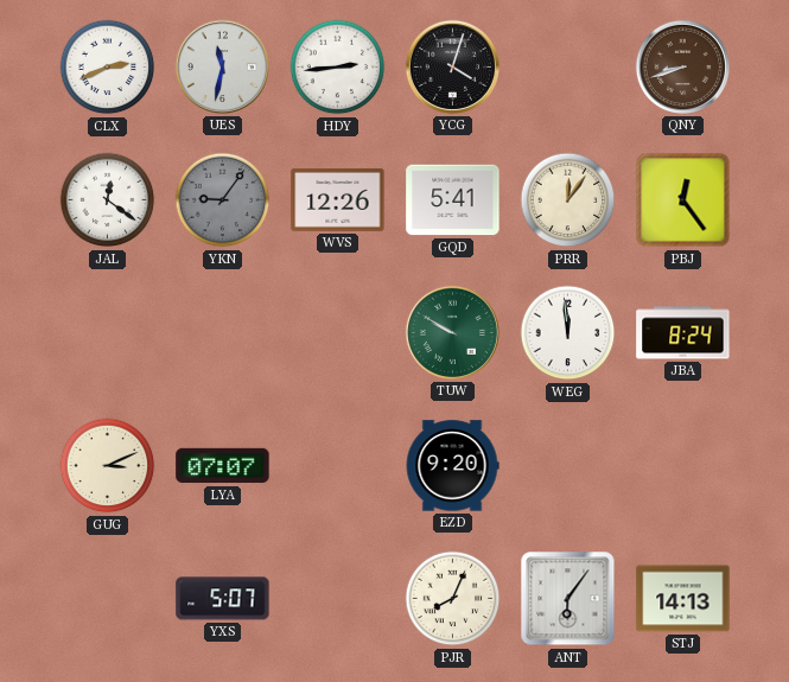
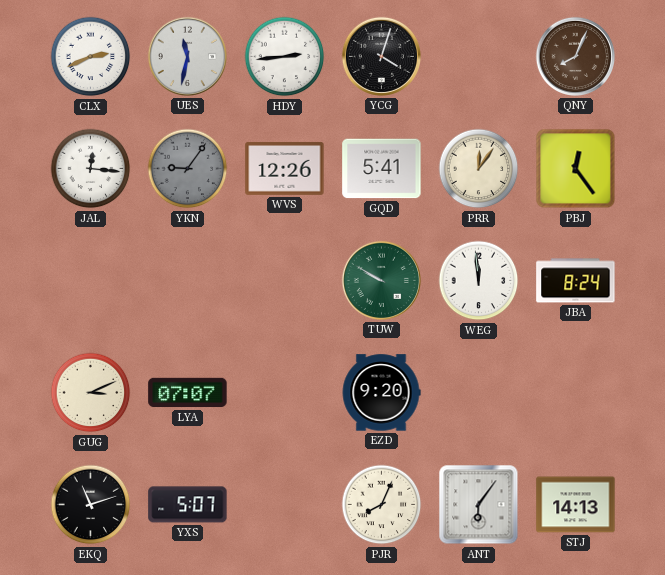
QNY: 8:42 -> 8:04 (575, 56)
JAL: 12:21 -> 12:16 (91, 169)
EKQ: none -> 11:12 (91, 505)
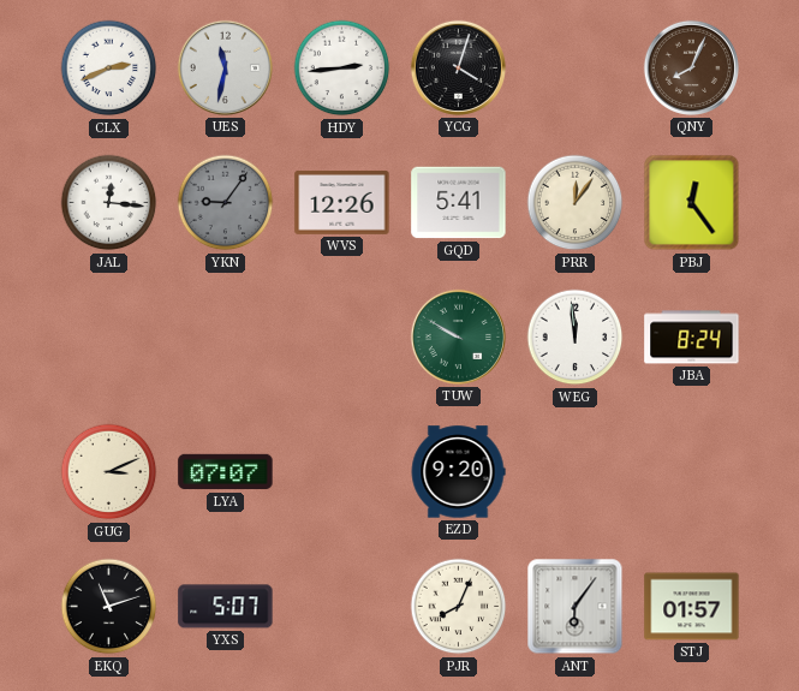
STJ: 14:13 -> 01:57 (692, 607)
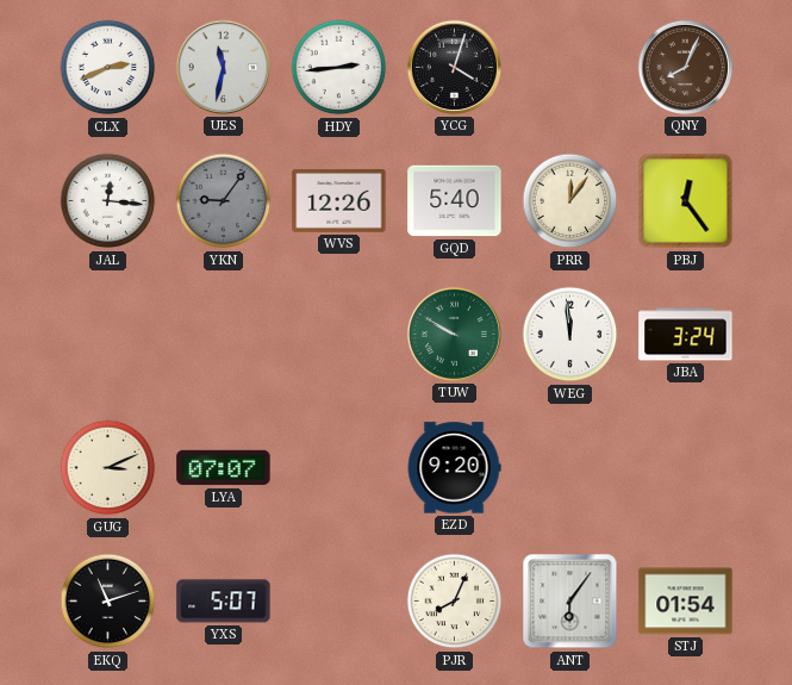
GQD: 5:41 -> 5:40 (455, 201)
JBA: 8:24 -> 3:24 (686, 335)
STJ: 01:57 -> 01:54 (686, 602)
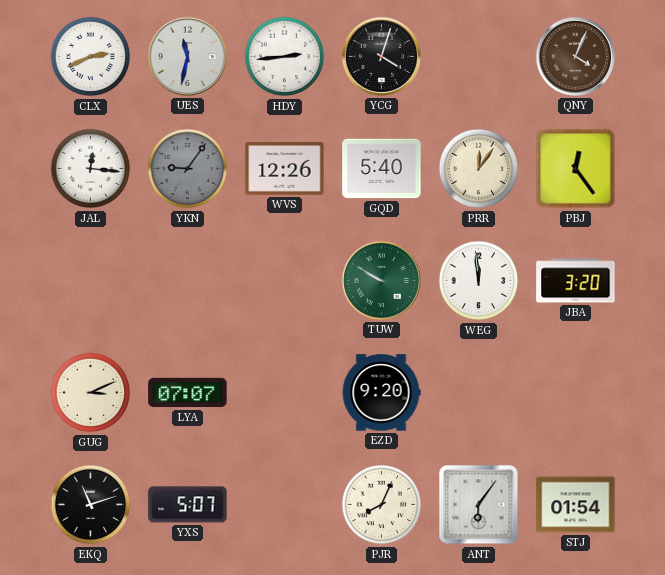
QNY: 8:04 -> 4:04 (575, 56)
JBA: 3:24 -> 3:20 (576, 281)
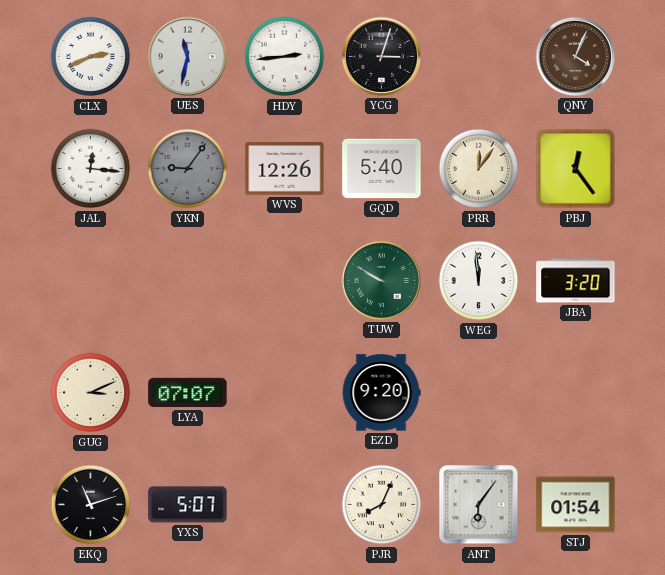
YCG: 4:03 -> 3:03 (381, 56)
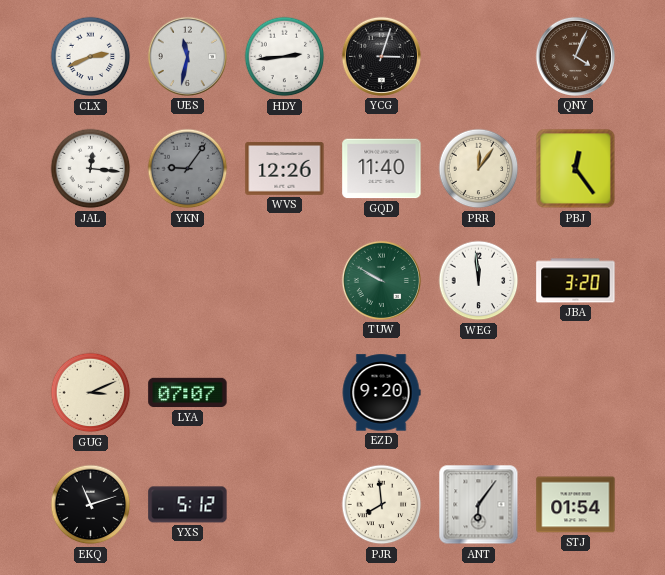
GQD: 5:40 -> 11:40 (382, 169)
YXS: 5:07 -> 5:12 (188, 505)
PJR: 8:04 -> 7:59 (382, 505)
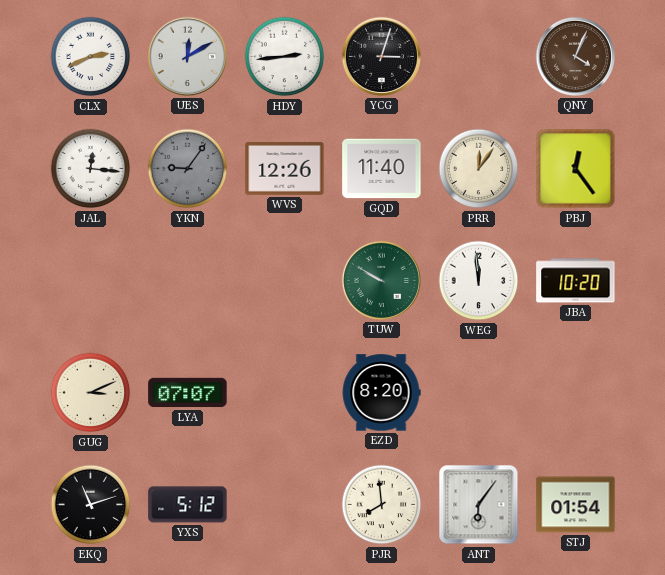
UES: 11:32 -> 12:10 (187, 56)
JBA: 3:20 -> 10:20 (576, 281)
EZD: 9:20 -> 8:20 (381, 393)
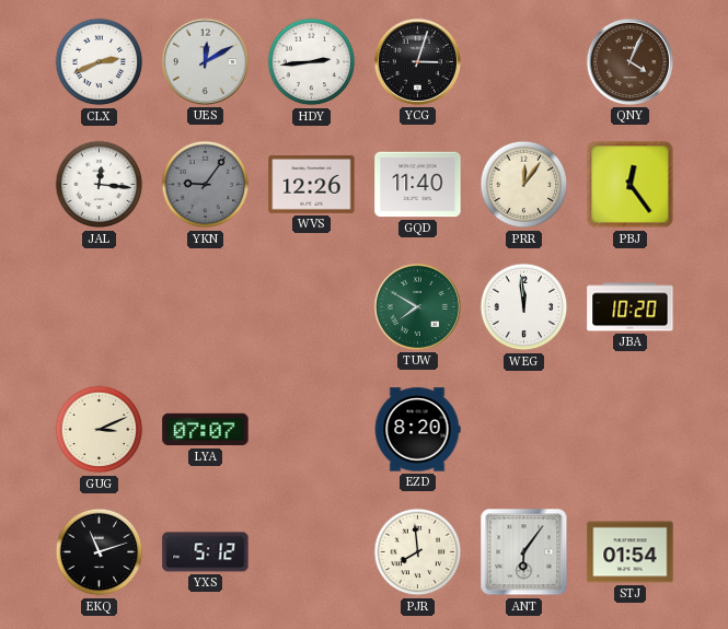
TUW: 9:50 -> 7:50 (417, 306)
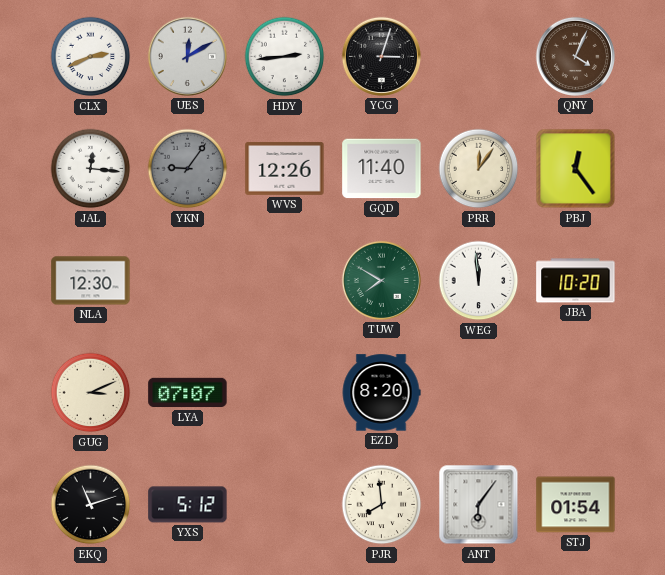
NLA: none -> 12:30 (91, 281)
